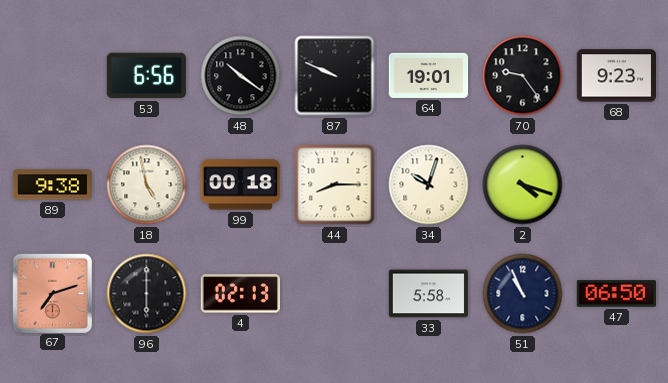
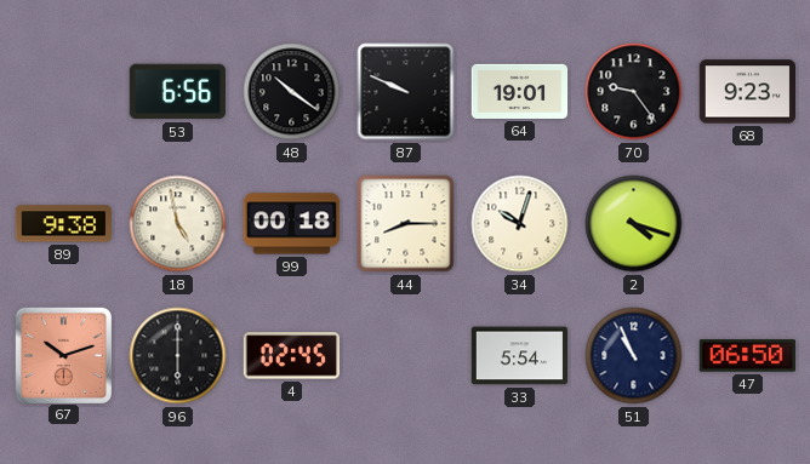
67: 7:12 -> 10:12 (63, 355)
4: 02:13 -> 02:45 (291, 356)
33: 5:58 -> 5:54 (520, 356)
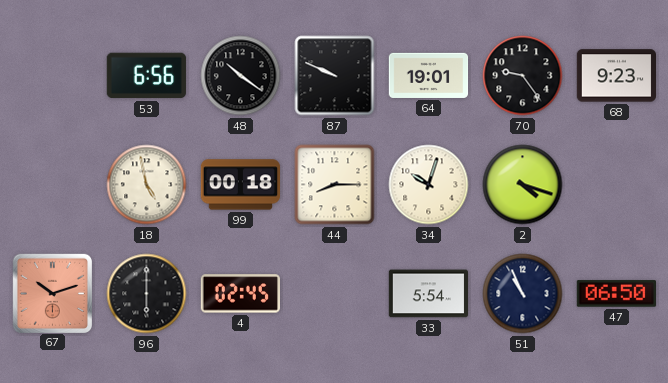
89: 9:38 -> none (63, 224)
